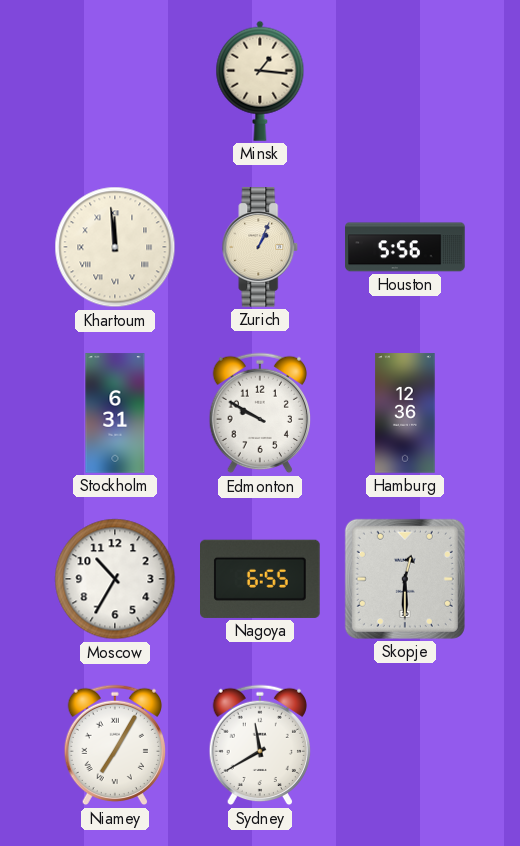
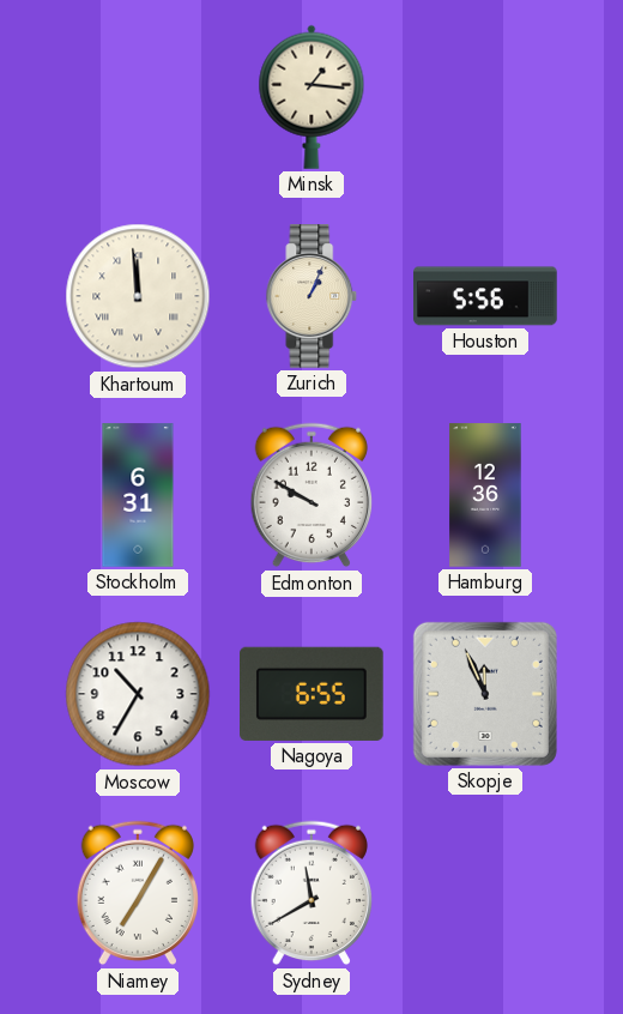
Skopje: 12:30 -> 11:56 (485, 694)
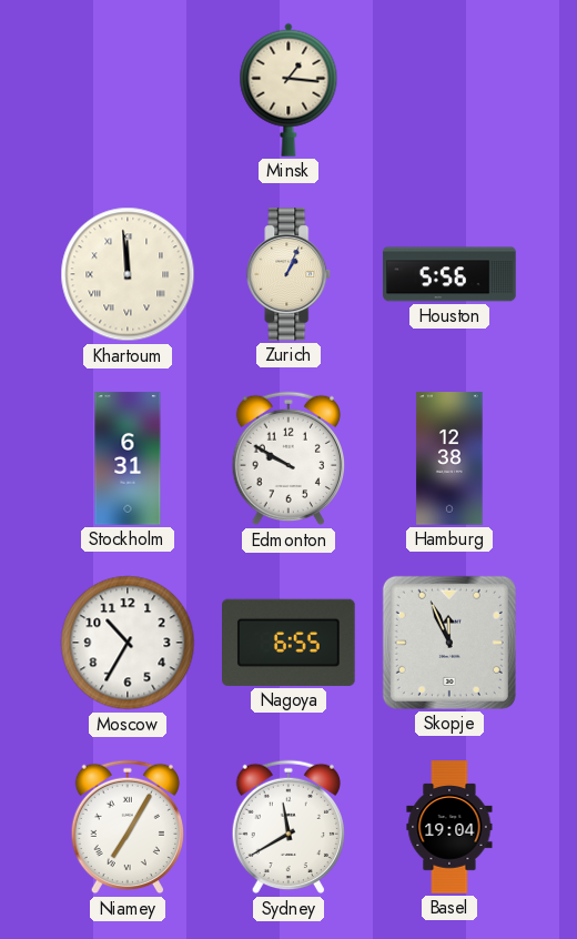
Hamburg: 12:36 -> 12:38 (449, 458)
Basel: none -> 19:04 (449, 827)
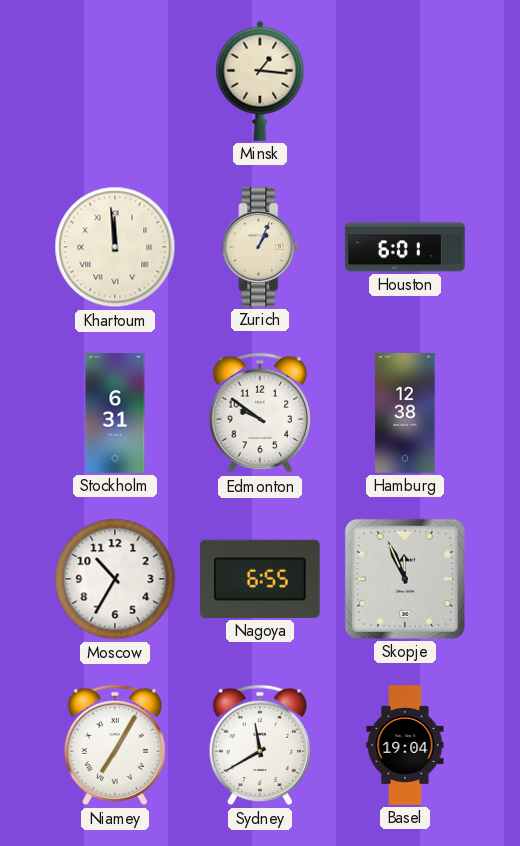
Houston: 5:56 -> 6:01 (405, 247)
Edmonton: 9:50 -> 9:51 (259, 413)
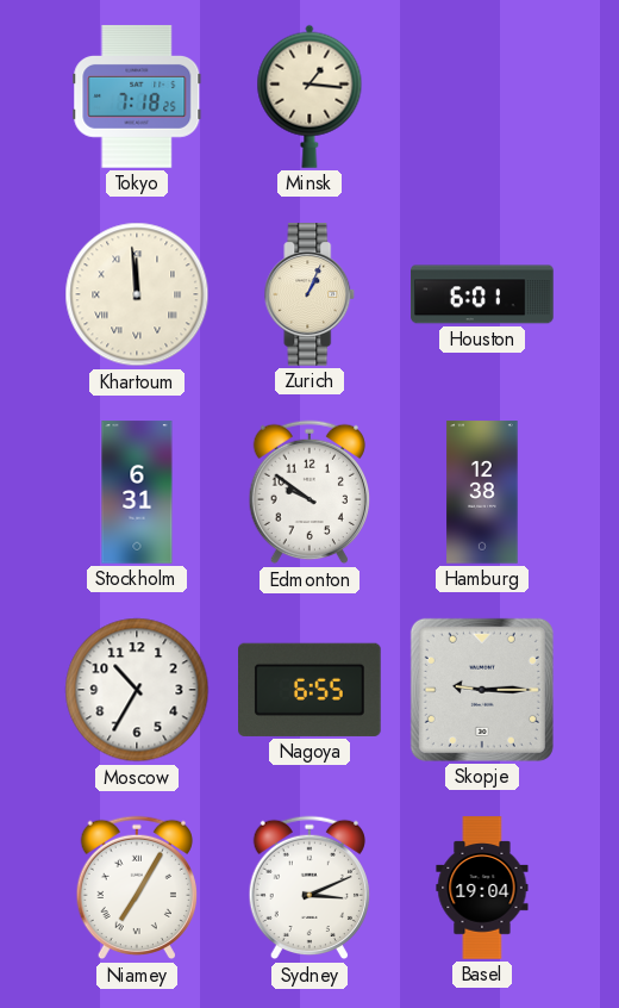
Tokyo: none -> 7:18 (137, 97)
Skopje: 11:56 -> 9:15 (482, 690)
Sydney: 11:40 -> 3:11 (308, 888)
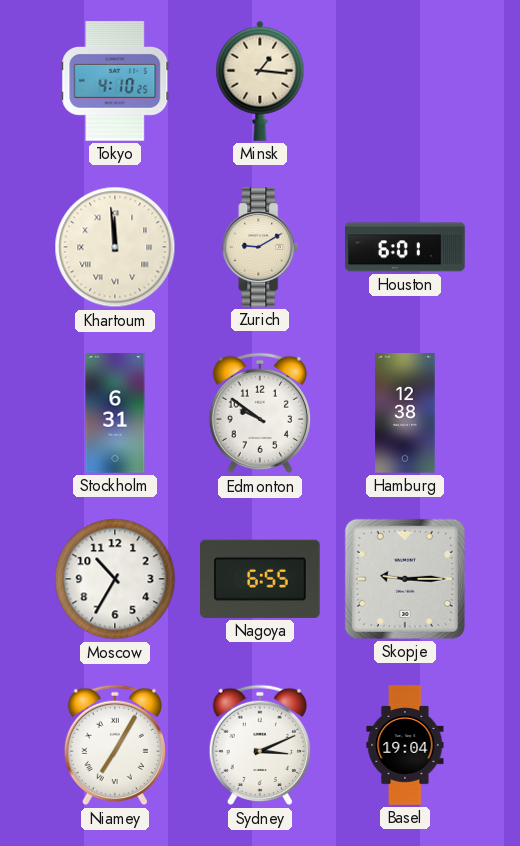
Tokyo: 7:18 -> 4:10 (115, 81)
Zurich: 1:04 -> 9:10 (260, 247)
